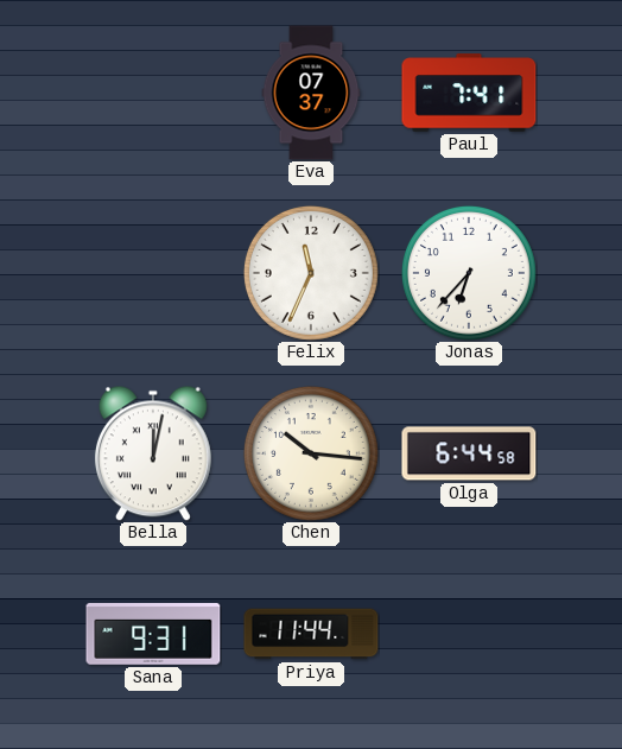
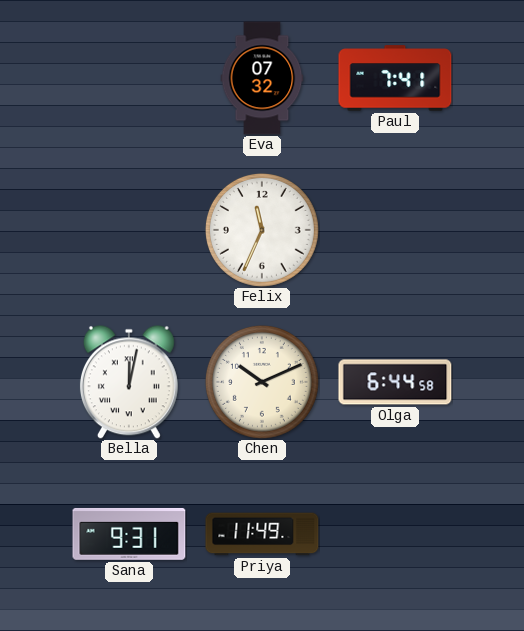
Eva: 07:37 -> 07:32 (262, 78)
Jonas: 6:37 -> none (469, 273)
Chen: 10:16 -> 10:11 (262, 382)
Priya: 11:44 -> 11:49 (262, 534)
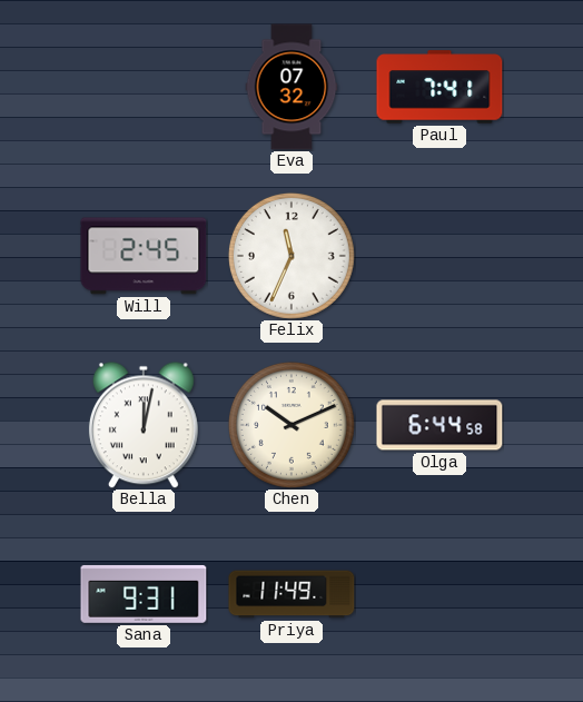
Will: none -> 2:45 (144, 256)
